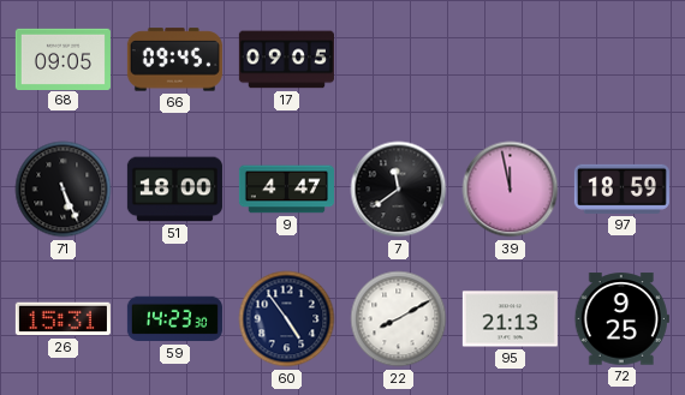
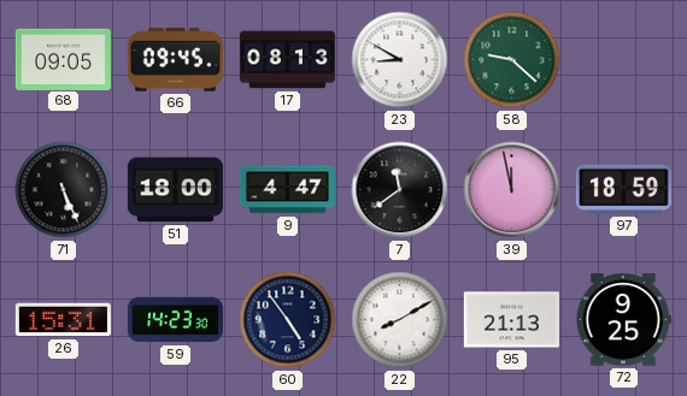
17: 09:05 -> 08:13 (287, 60)
23: none -> 8:50 (400, 60)
58: none -> 9:22 (512, 60)
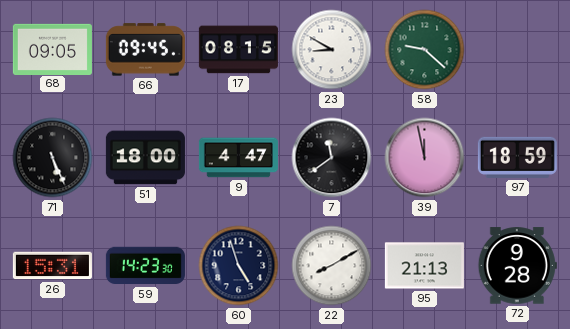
17: 08:13 -> 08:15 (238, 50)
60: 4:54 -> 4:57 (239, 266)
72: 9:25 -> 9:28 (517, 266)
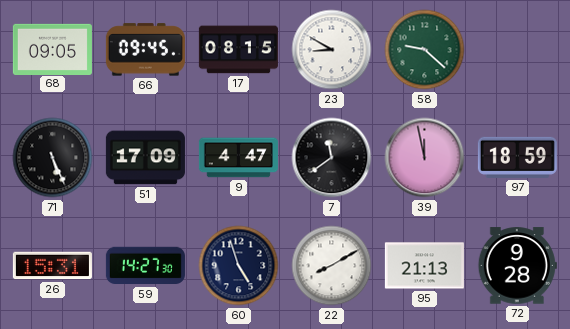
51: 18:00 -> 17:09 (145, 158)
59: 14:23 -> 14:27 (145, 266)
